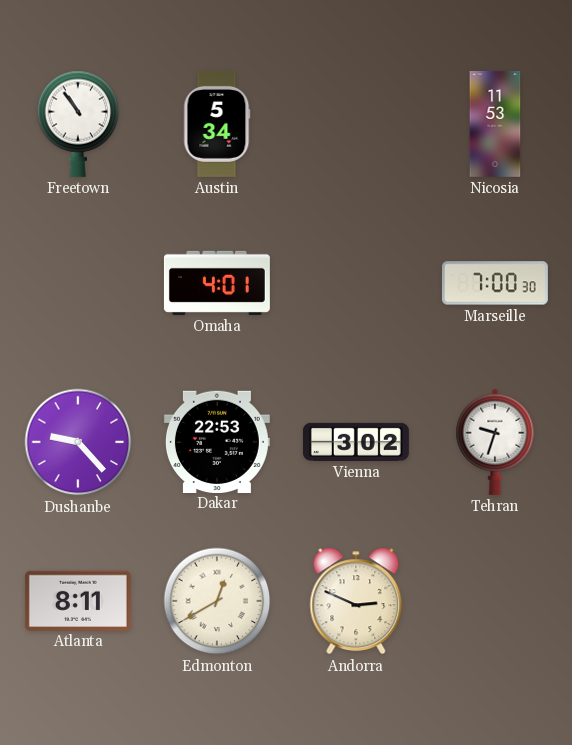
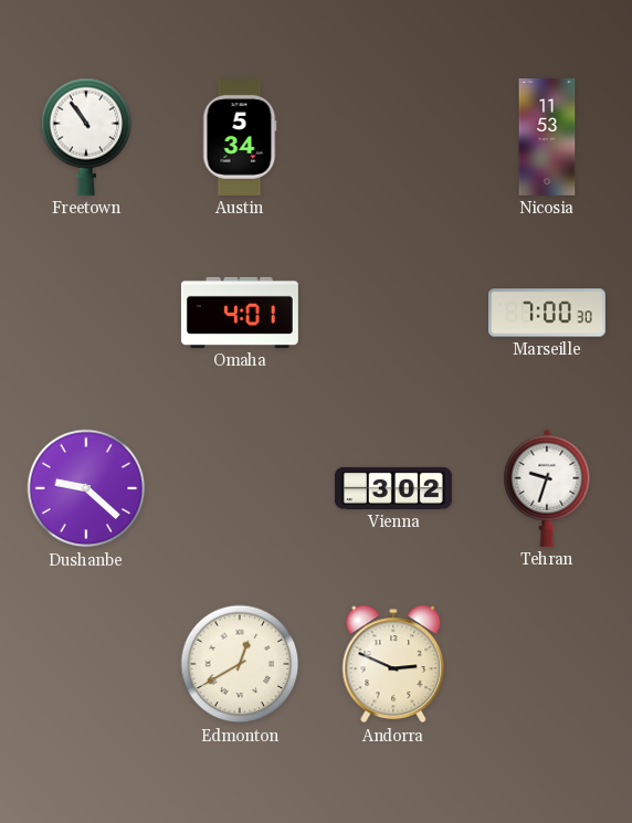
Dushanbe: 9:23 -> 9:22 (86, 488)
Dakar: 22:53 -> none (217, 441)
Atlanta: 8:11 -> none (78, 600)
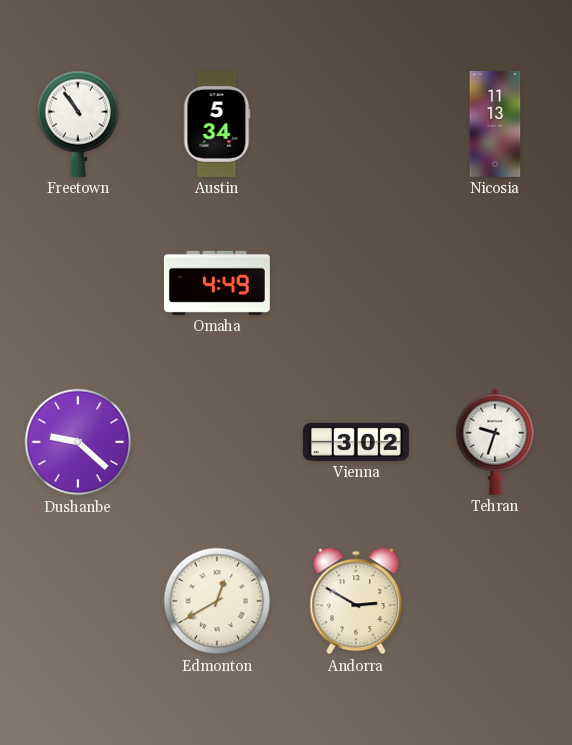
Nicosia: 11:53 -> 11:13 (495, 124)
Omaha: 4:01 -> 4:49 (217, 283)
Marseille: 7:00 -> none (547, 313)
Andorra: 2:49 -> 2:50 (356, 601)
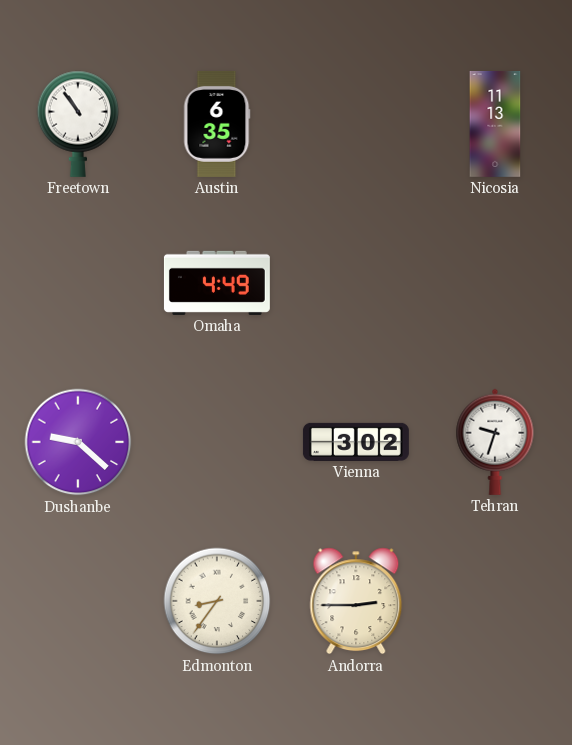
Austin: 5:34 -> 6:35 (217, 124)
Edmonton: 12:40 -> 8:36 (217, 601)
Andorra: 2:50 -> 2:45 (356, 601)
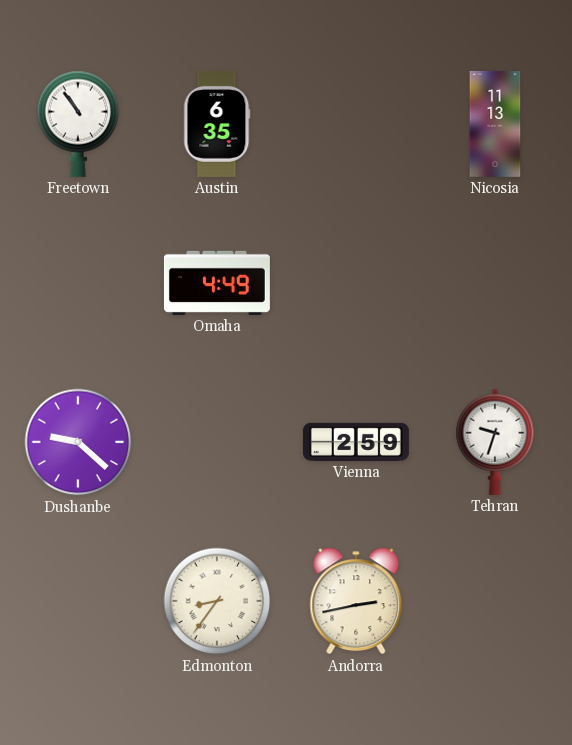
Vienna: 3:02 -> 2:59 (356, 442)
Andorra: 2:45 -> 2:43 (356, 601)
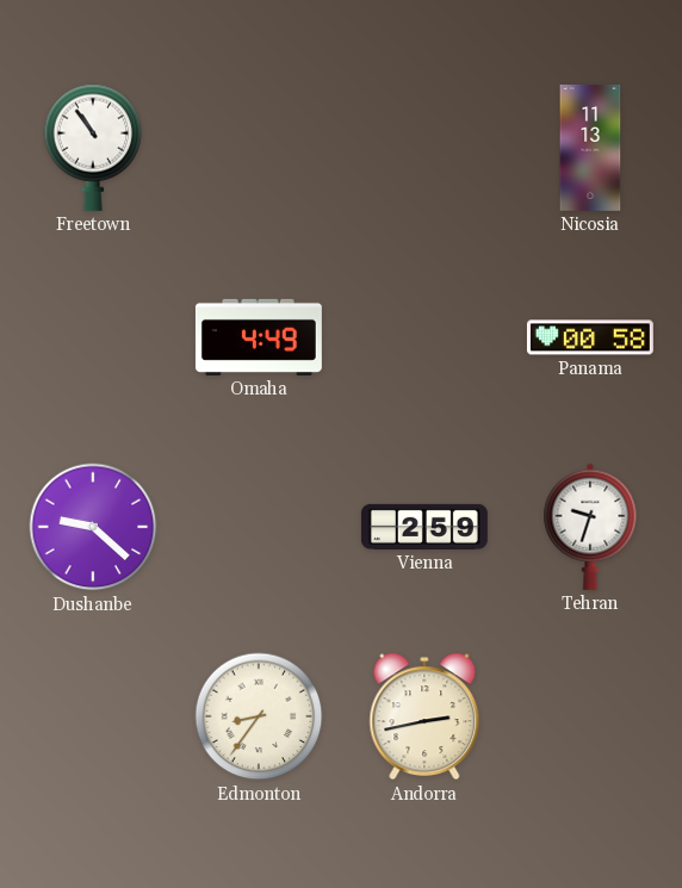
Austin: 6:35 -> none (217, 124)
Panama: none -> 00:58 (590, 337)
